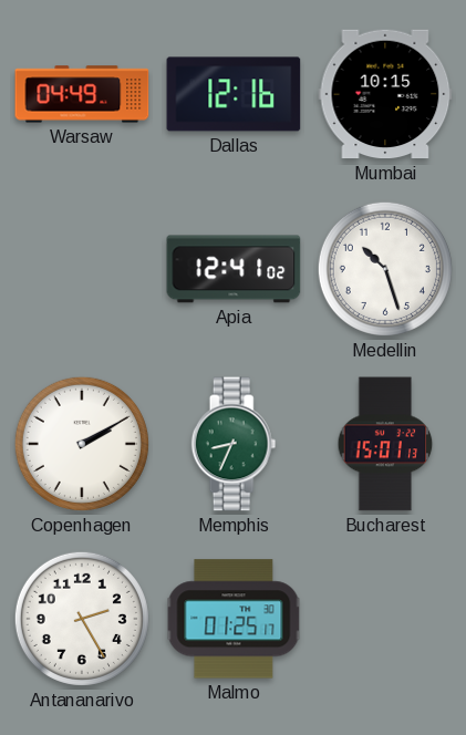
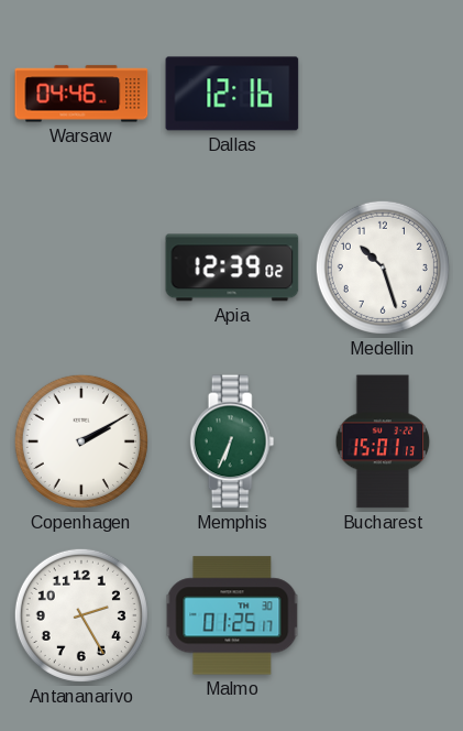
Warsaw: 04:49 -> 04:46 (81, 94)
Mumbai: 10:15 -> none (385, 94)
Apia: 12:41 -> 12:39 (232, 268)
Memphis: 8:34 -> 6:34 (232, 441)
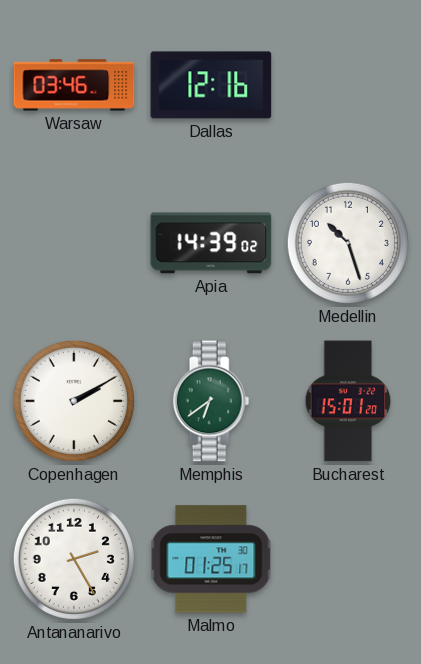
Warsaw: 04:46 -> 03:46 (74, 85)
Apia: 12:39 -> 14:39 (211, 243)
Memphis: 6:34 -> 6:39 (211, 401)
Bucharest: 15:01:13 -> 15:01:20 (348, 401)
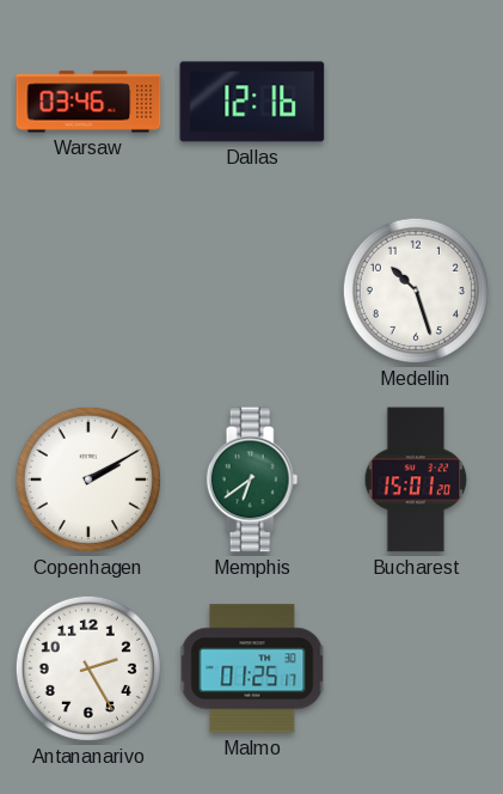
Apia: 14:39 -> none (211, 243)
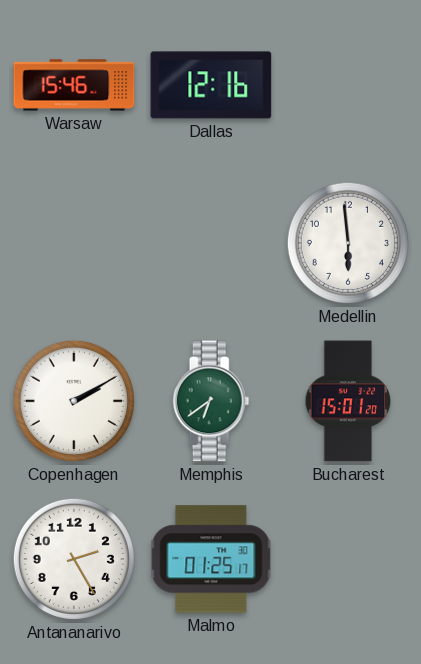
Warsaw: 03:46 -> 15:46 (74, 85)
Medellin: 10:27 -> 5:59 (348, 243)
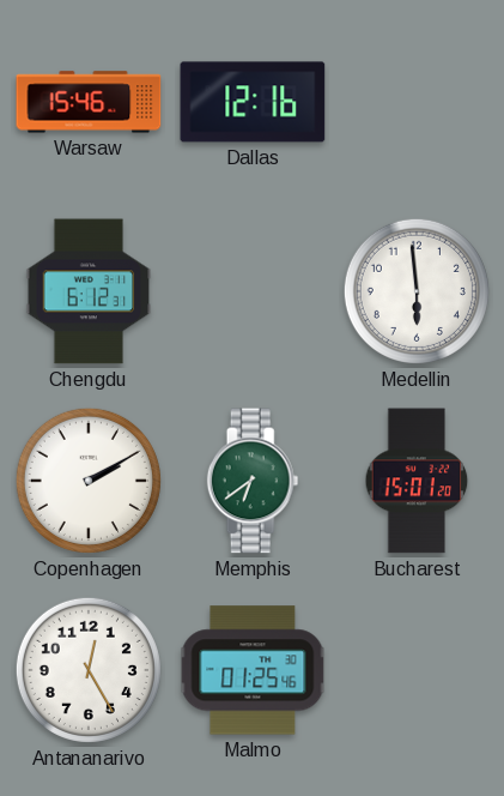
Chengdu: none -> 6:12 (89, 291)
Antananarivo: 2:25 -> 12:25 (89, 670)
Malmo: 01:25:17 -> 01:25:46 (253, 670)
